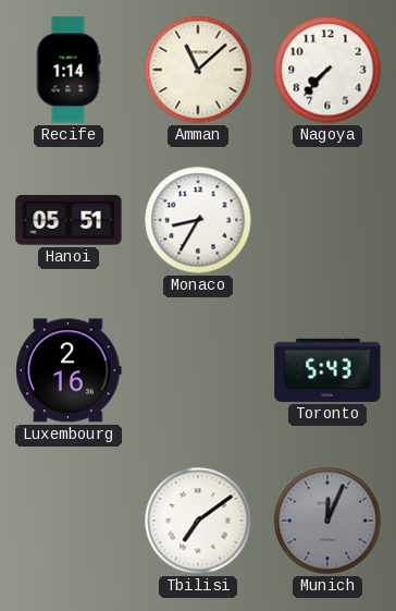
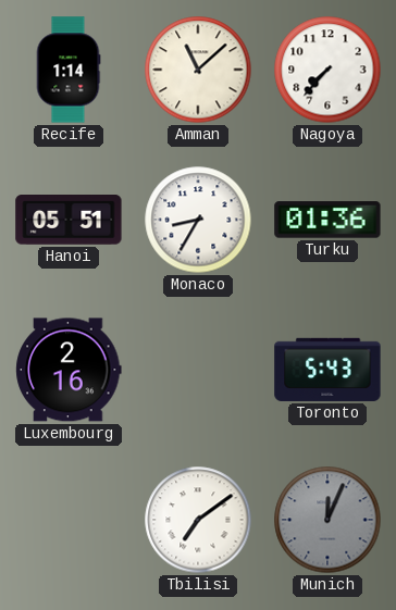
Turku: none -> 01:36 (327, 220)
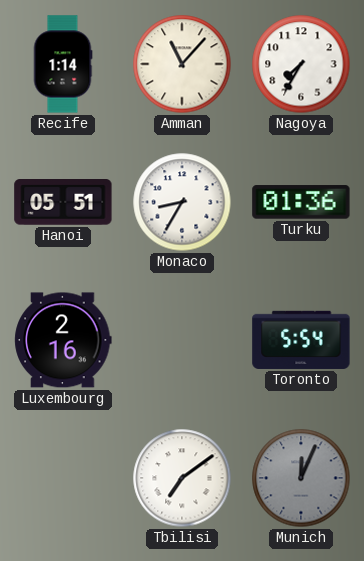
Amman: 11:08 -> 11:07 (182, 64)
Nagoya: 7:37 -> 7:35 (301, 64)
Toronto: 5:43 -> 5:54 (301, 340)
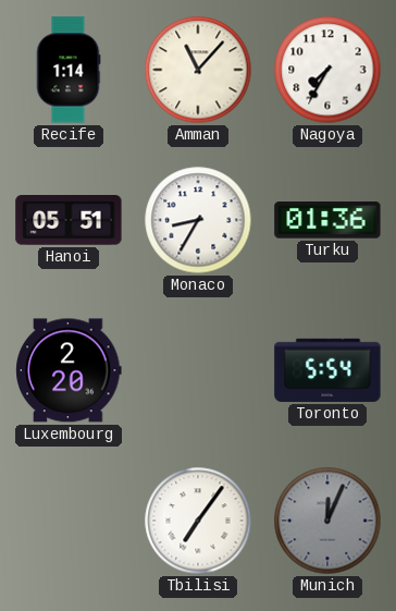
Luxembourg: 2:16 -> 2:20 (69, 370)
Tbilisi: 7:09 -> 7:06 (198, 521)
